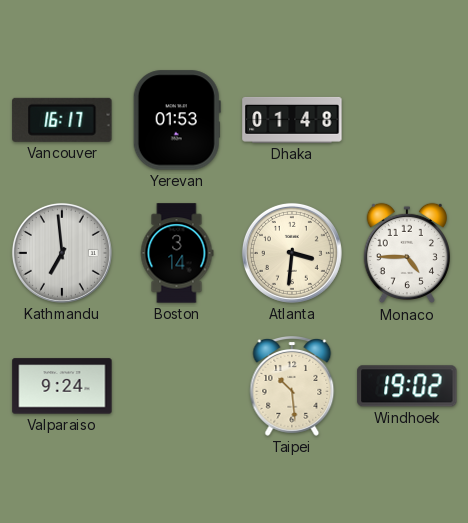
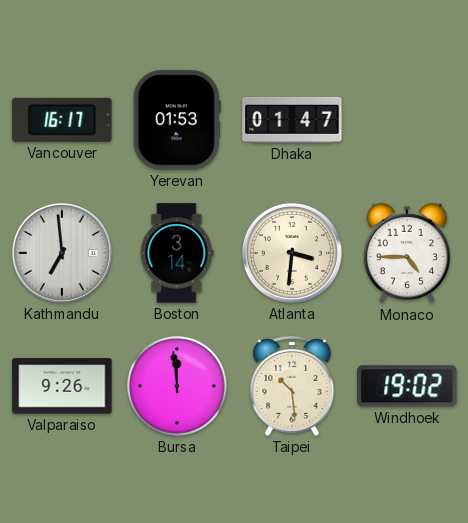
Dhaka: 01:48 -> 01:47 (292, 120)
Valparaiso: 9:24 -> 9:26 (62, 386)
Bursa: none -> 11:59 (177, 386)
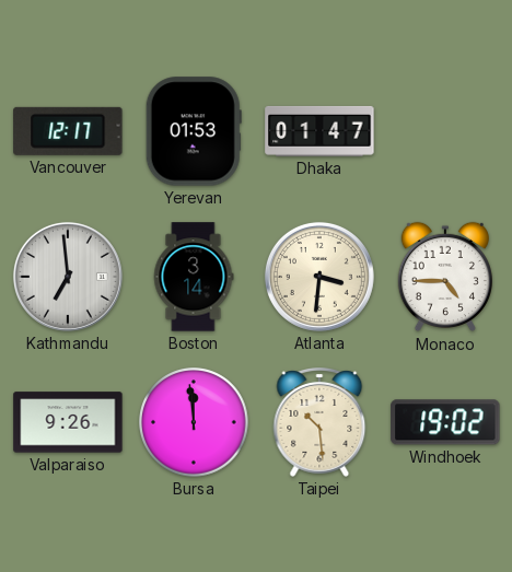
Vancouver: 16:17 -> 12:17 (68, 131)
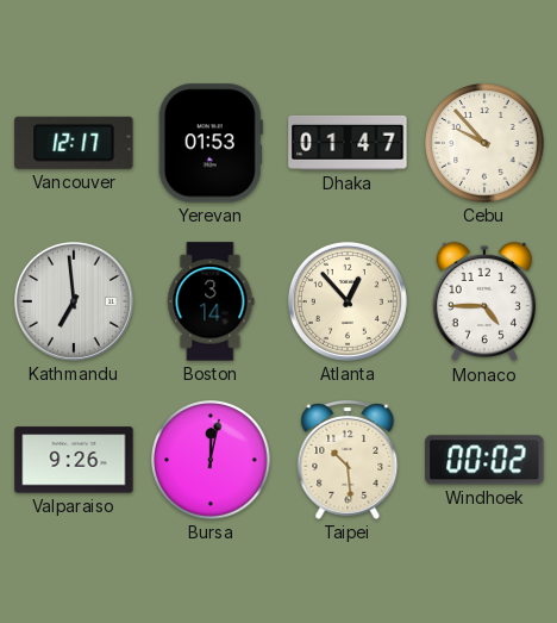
Cebu: none -> 9:53 (484, 143)
Atlanta: 3:31 -> 12:53 (348, 301)
Bursa: 11:59 -> 12:02 (211, 460)
Windhoek: 19:02 -> 00:02 (484, 460)
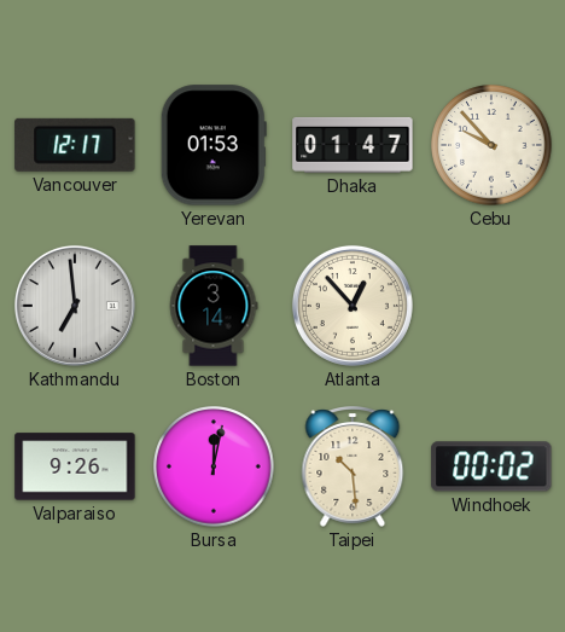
Monaco: 4:45 -> none (484, 301)
